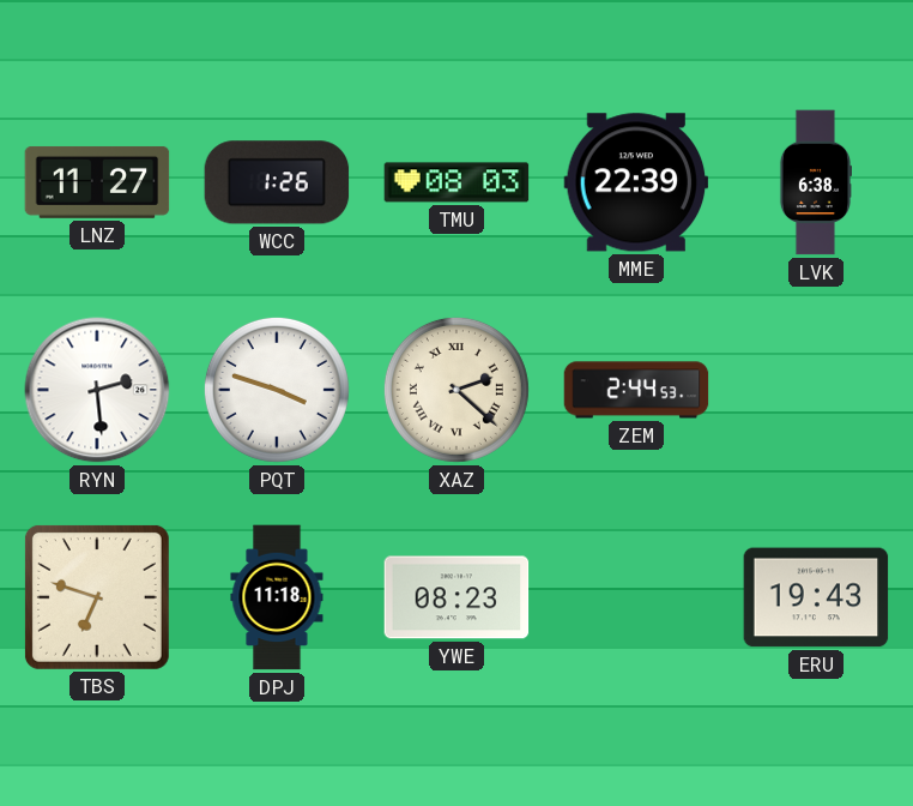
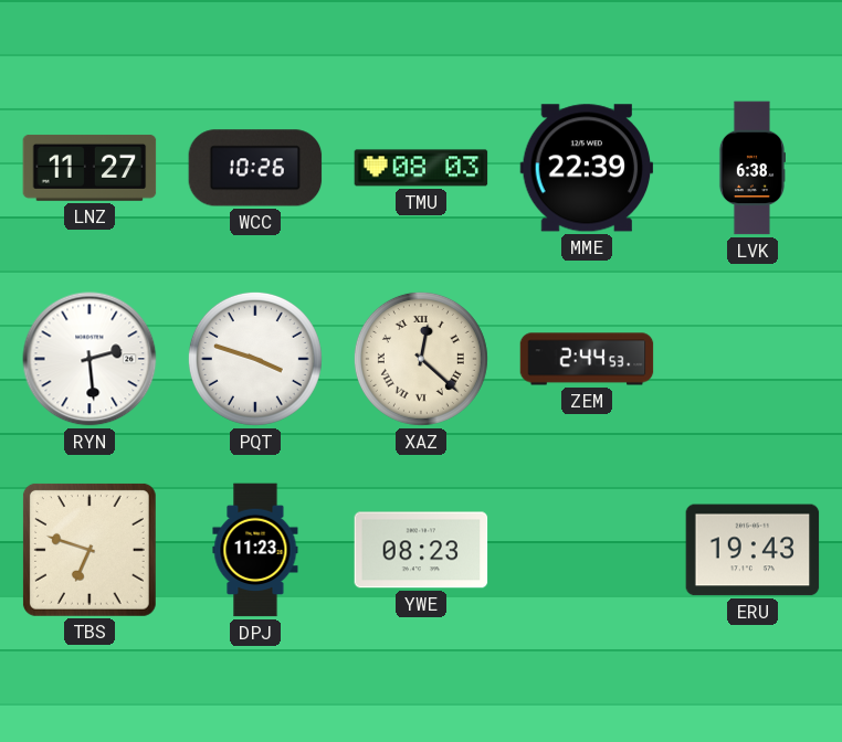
WCC: 1:26 -> 10:26 (255, 168)
XAZ: 2:22 -> 12:22 (421, 359)
DPJ: 11:18 -> 11:23 (255, 550)
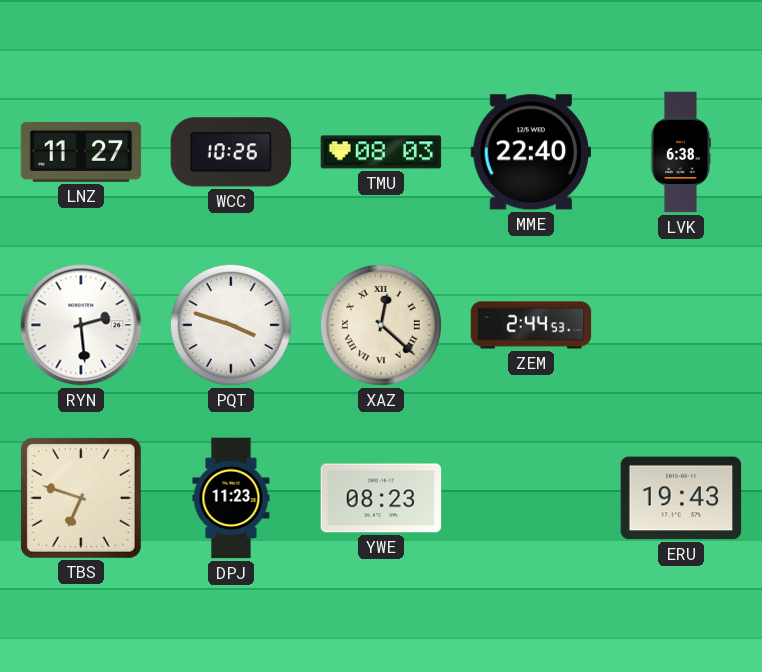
MME: 22:39 -> 22:40 (531, 152)
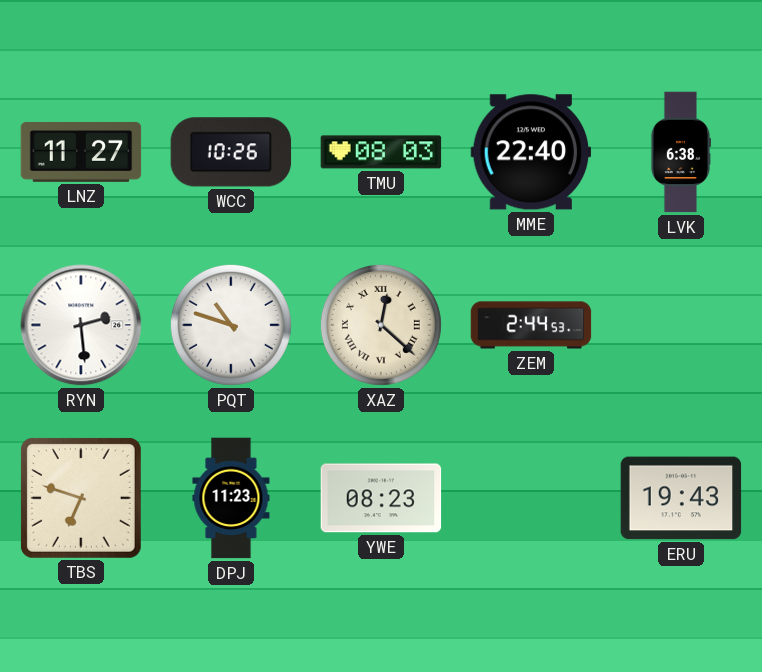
PQT: 3:48 -> 10:48 (231, 325)
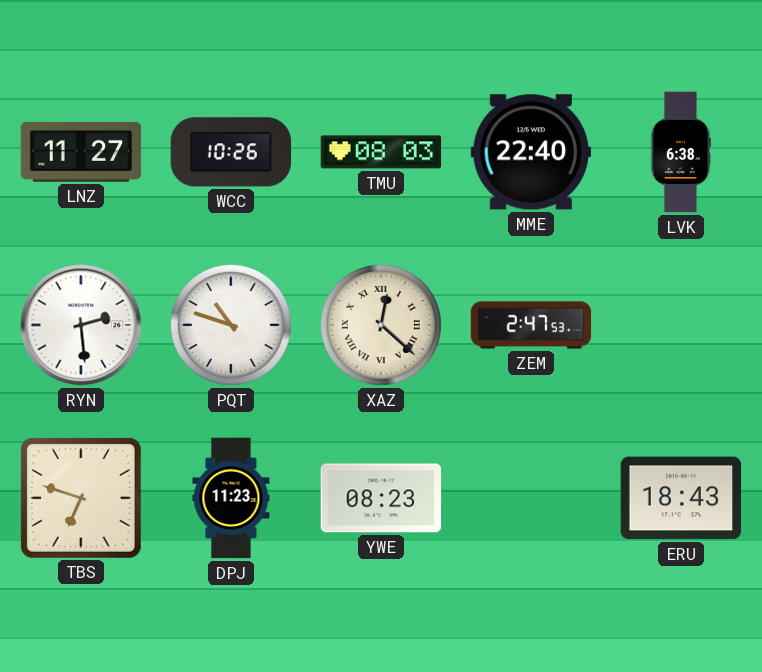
ZEM: 2:44 -> 2:47 (531, 325)
ERU: 19:43 -> 18:43 (681, 498)
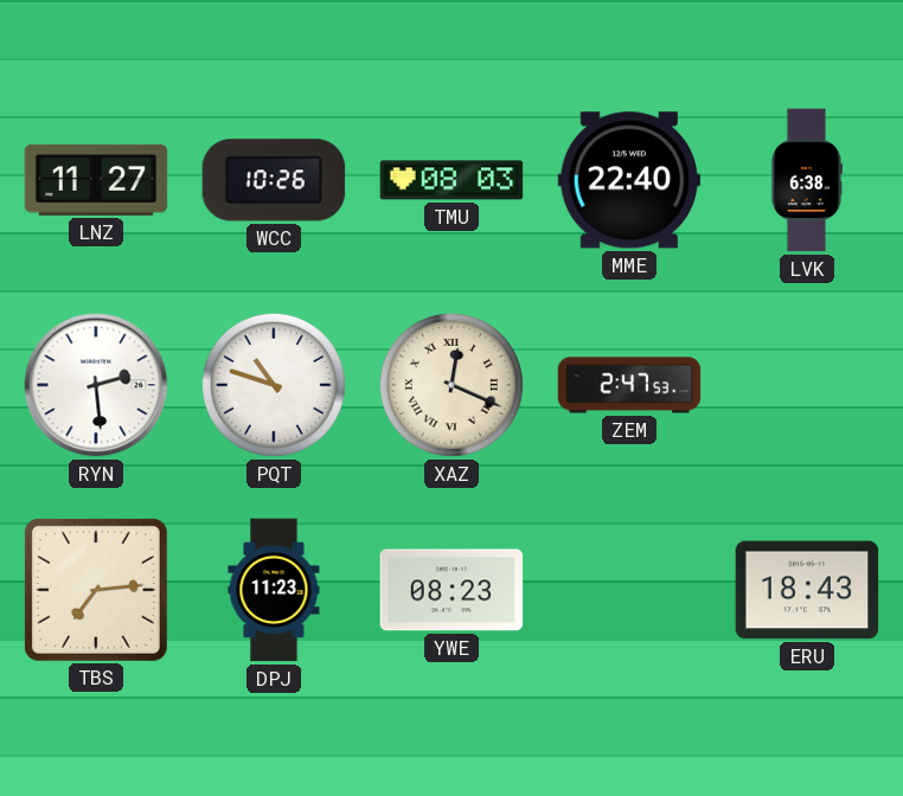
XAZ: 12:22 -> 12:19 (451, 385)
TBS: 6:48 -> 7:14 (96, 590)
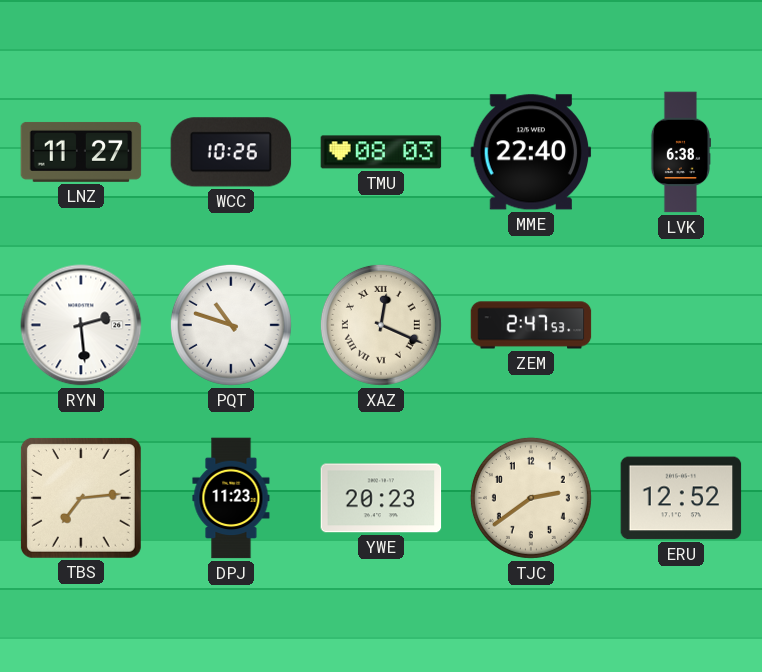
YWE: 08:23 -> 20:23 (381, 498)
TJC: none -> 2:39 (531, 498)
ERU: 18:43 -> 12:52 (681, 498)
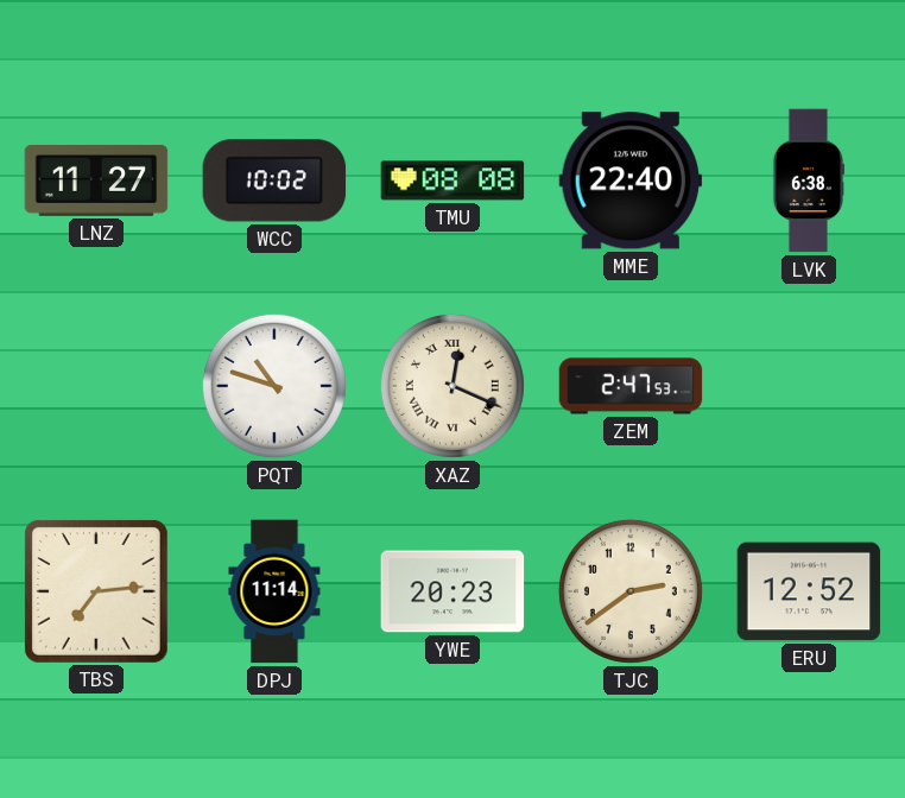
WCC: 10:26 -> 10:02 (274, 180)
TMU: 08:03 -> 08:08 (452, 180)
RYN: 2:29 -> none (81, 325)
DPJ: 11:23 -> 11:14 (274, 591)
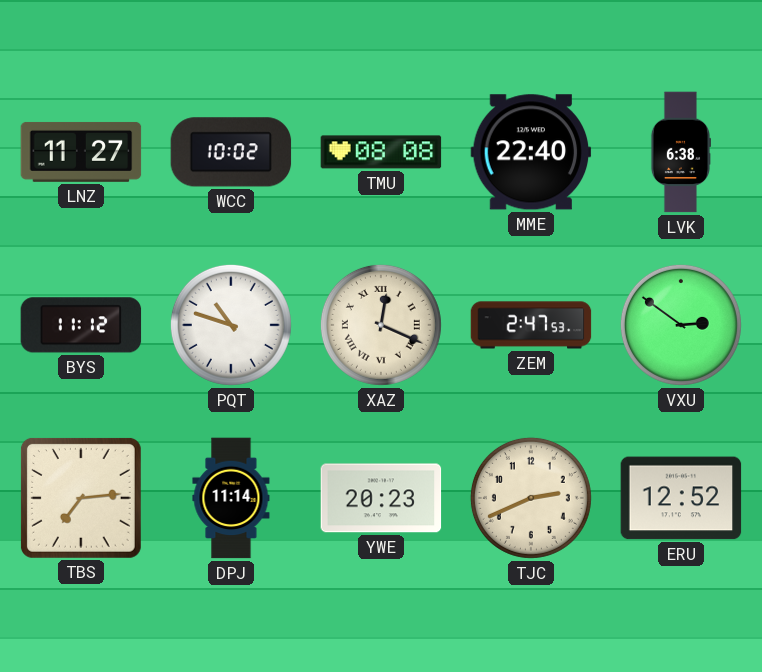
BYS: none -> 11:12 (81, 325)
VXU: none -> 2:51 (681, 325)
TJC: 2:39 -> 2:41 (531, 498)
